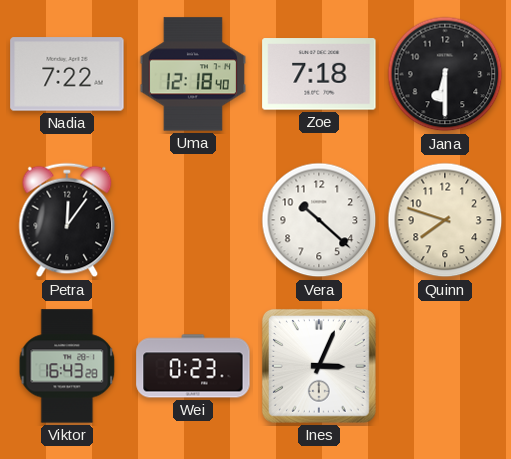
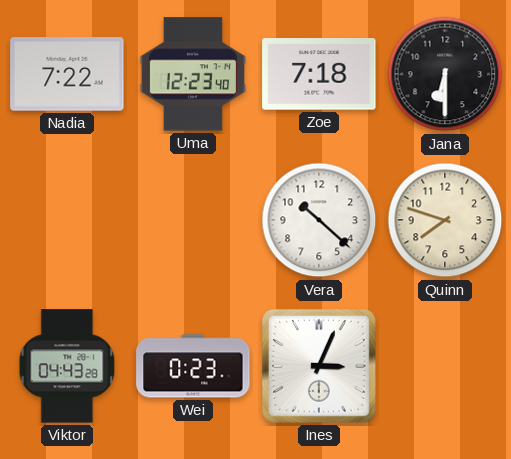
Uma: 12:18 -> 12:23 (192, 74)
Petra: 12:06 -> none (67, 220)
Viktor: 16:43 -> 04:43 (67, 366)
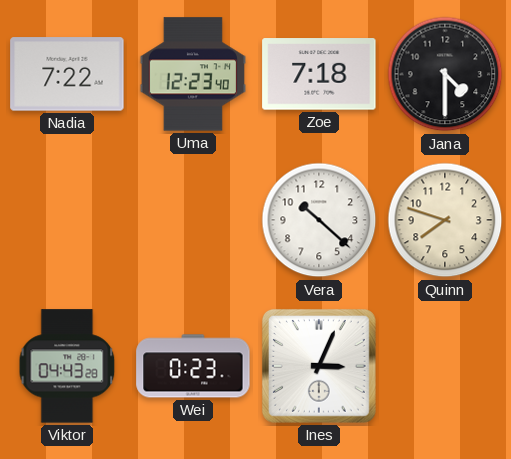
Jana: 6:30 -> 4:30 (445, 74)
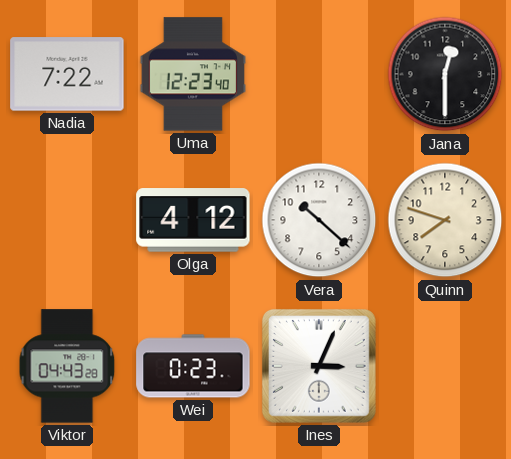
Zoe: 7:18 -> none (319, 74)
Jana: 4:30 -> 12:30 (445, 74)
Olga: none -> 4:12 (193, 220)
